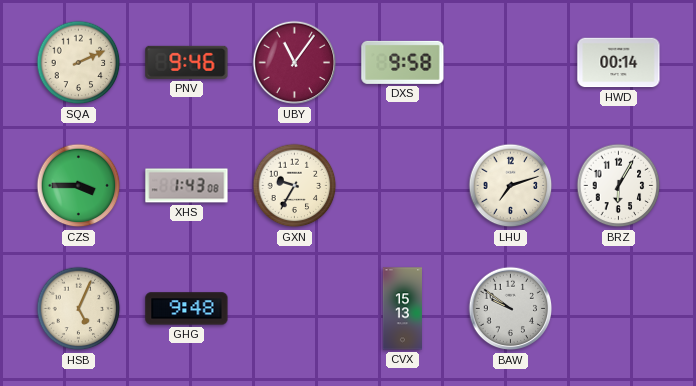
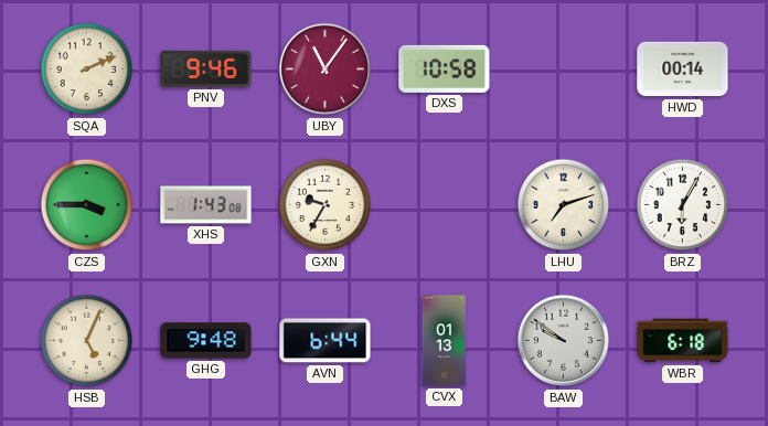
DXS: 9:58 -> 10:58 (445, 68)
AVN: none -> 6:44 (326, 341)
CVX: 15:13 -> 01:13 (444, 341)
WBR: none -> 6:18 (683, 341)
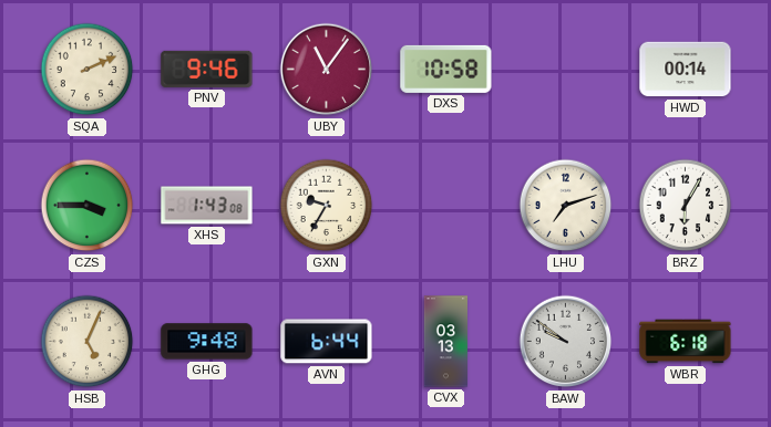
CVX: 01:13 -> 03:13 (445, 342)
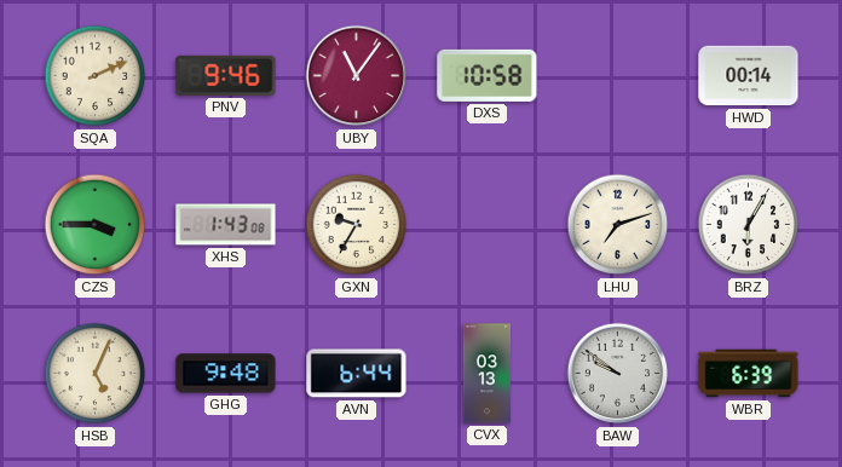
WBR: 6:18 -> 6:39 (749, 374)
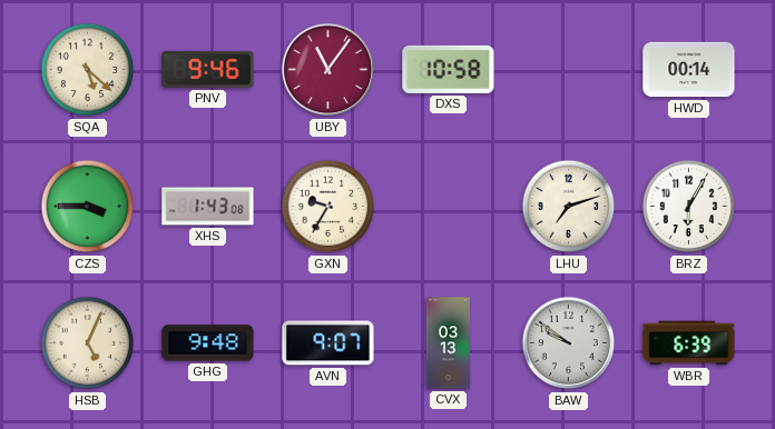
SQA: 2:11 -> 5:22 (88, 70)
AVN: 6:44 -> 9:07 (328, 343)
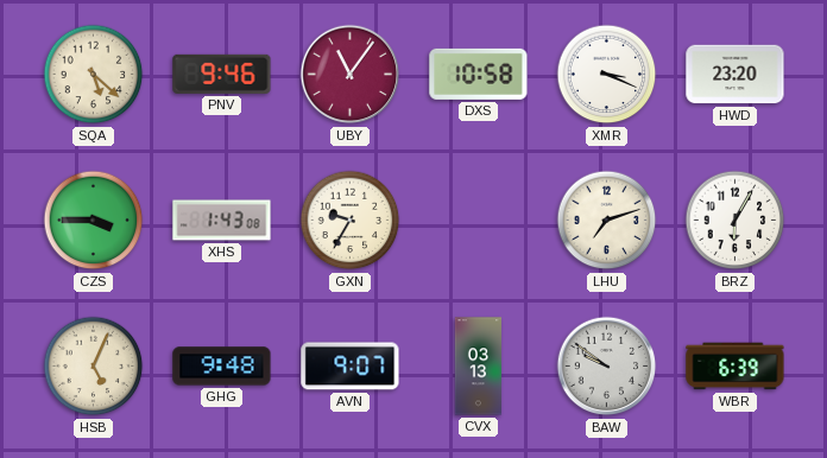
XMR: none -> 3:19 (607, 75)
HWD: 00:14 -> 23:20 (736, 75)
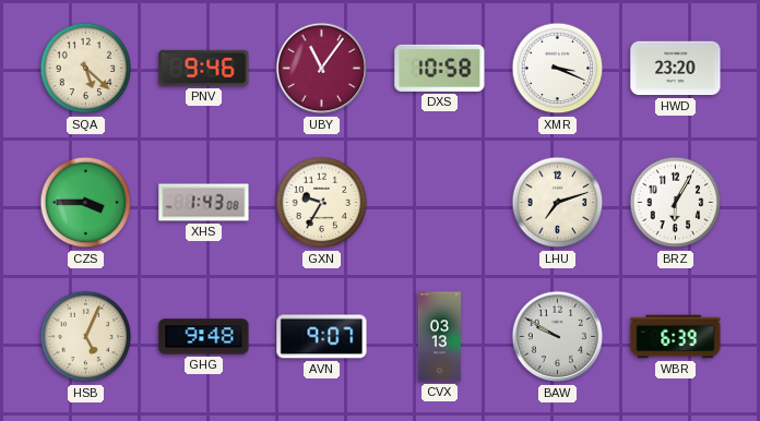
BAW: 9:51 -> 9:50 (558, 337)
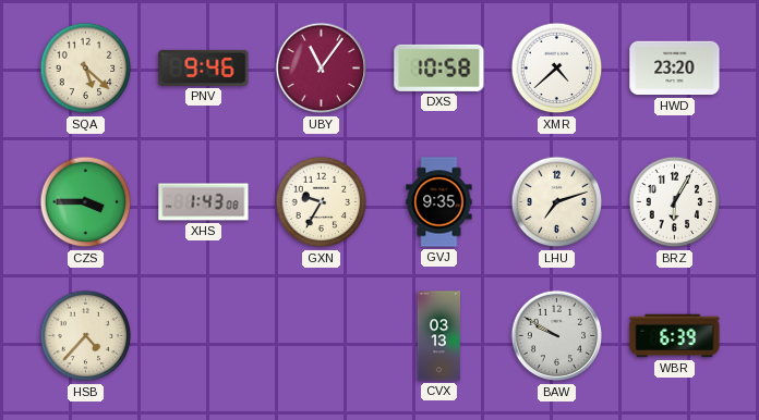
XMR: 3:19 -> 4:38 (557, 69)
GVJ: none -> 9:35 (439, 202)
HSB: 5:04 -> 4:37 (86, 336)
GHG: 9:48 -> none (204, 337)
AVN: 9:07 -> none (322, 337)
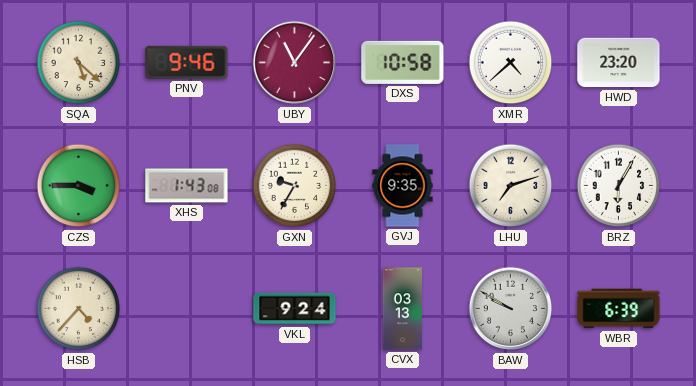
VKL: none -> 9:24 (295, 309)
